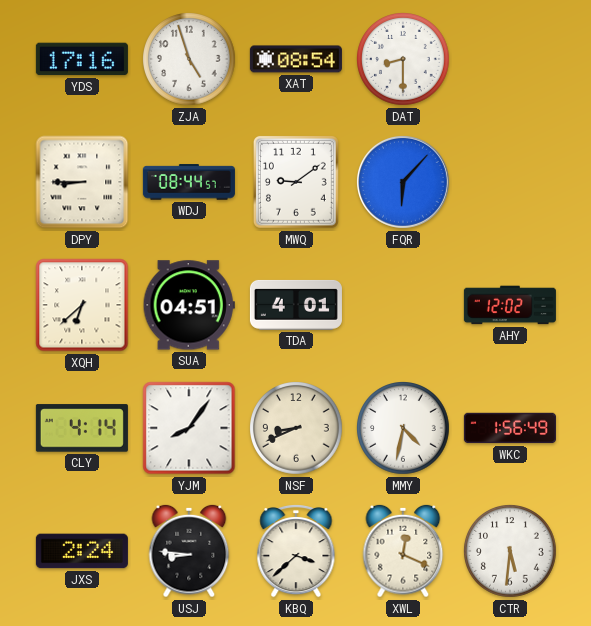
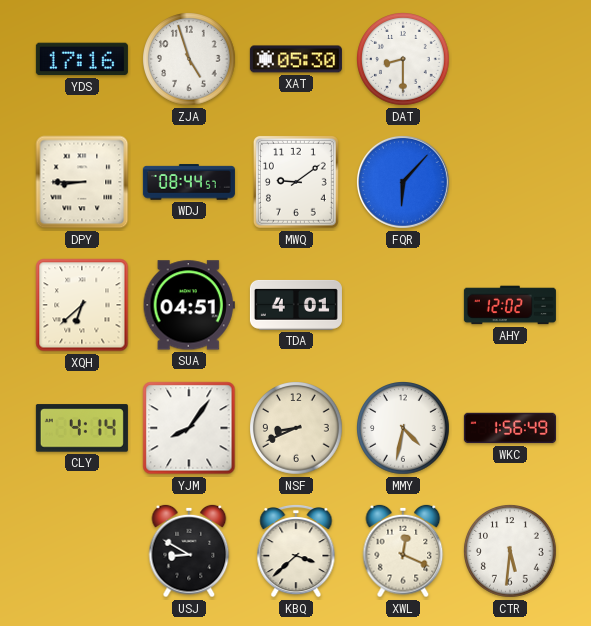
XAT: 08:54 -> 05:30 (296, 59)
JXS: 2:24 -> none (82, 551)
USJ: 8:46 -> 8:50 (189, 551)
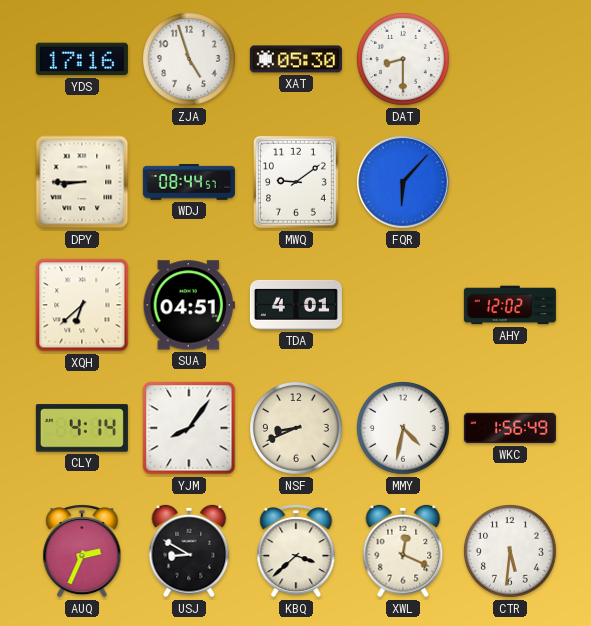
AUQ: none -> 2:34 (82, 552)
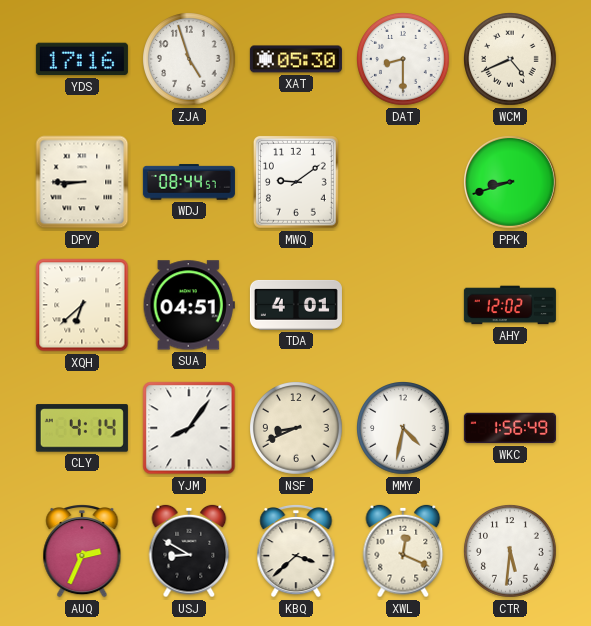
WCM: none -> 4:41 (511, 60)
FQR: 6:07 -> none (403, 182)
PPK: none -> 8:42 (510, 182)
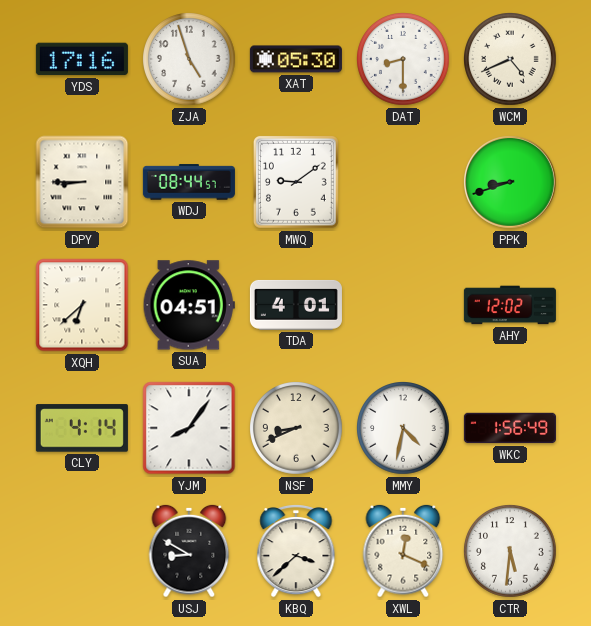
AUQ: 2:34 -> none (82, 552)
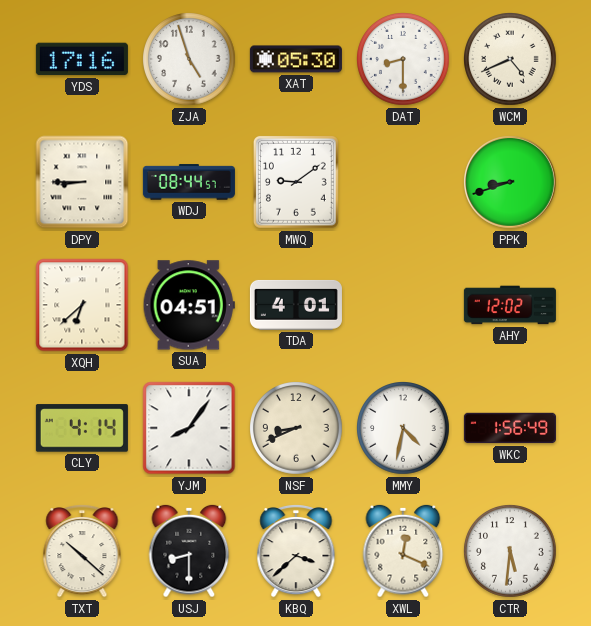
TXT: none -> 10:22 (82, 552)
USJ: 8:50 -> 8:30 (189, 551)
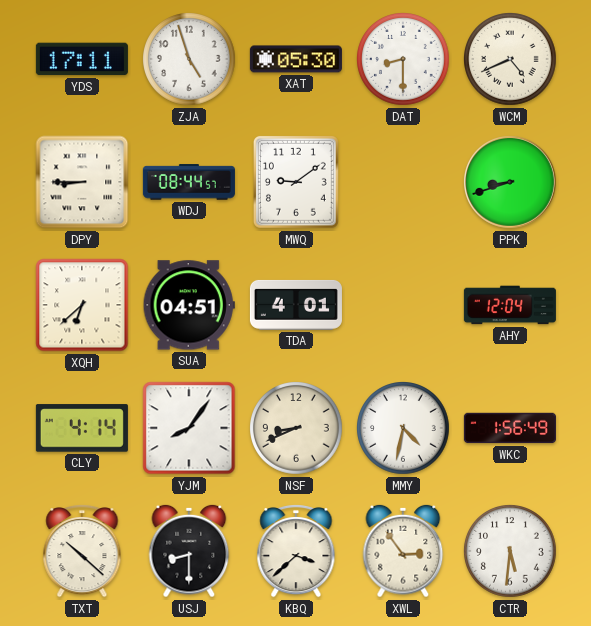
YDS: 17:16 -> 17:11 (82, 59)
AHY: 12:02 -> 12:04 (510, 305)
XWL: 12:19 -> 2:54 (403, 551)
